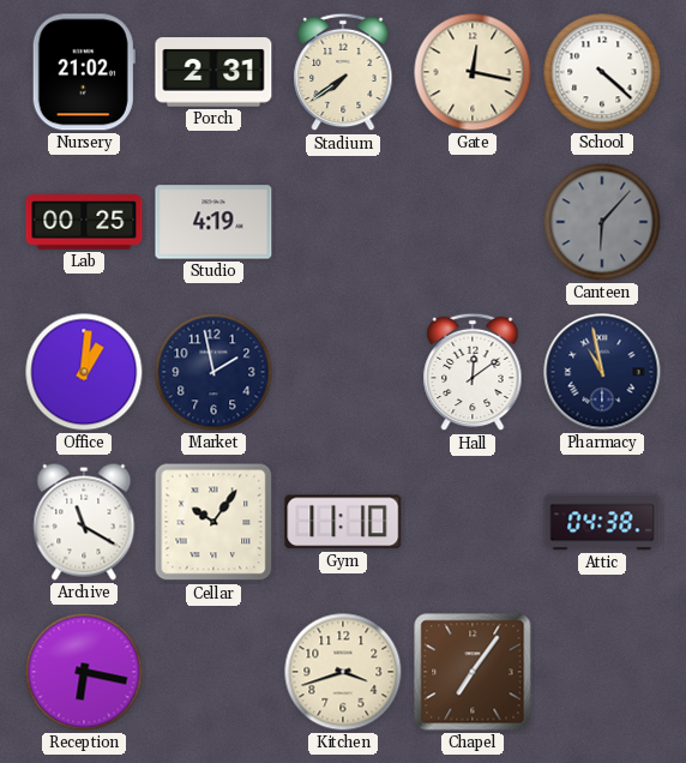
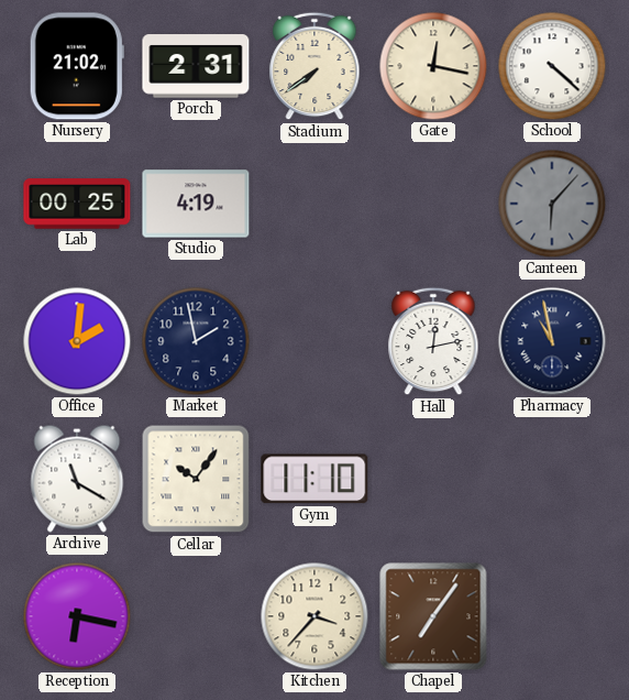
Office: 1:01 -> 2:01 (77, 341)
Hall: 12:09 -> 12:13 (433, 341)
Attic: 04:38 -> none (602, 522)
Kitchen: 3:42 -> 3:37 (314, 616)
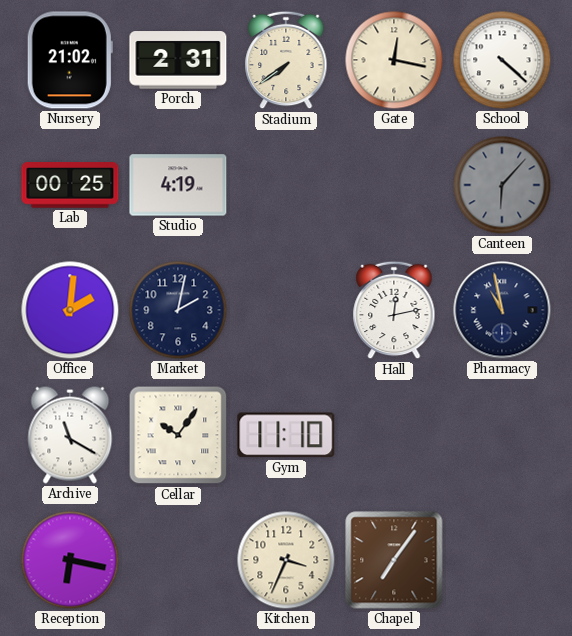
Market: 1:58 -> 2:02 (178, 310)
Kitchen: 3:37 -> 3:34 (286, 560)
